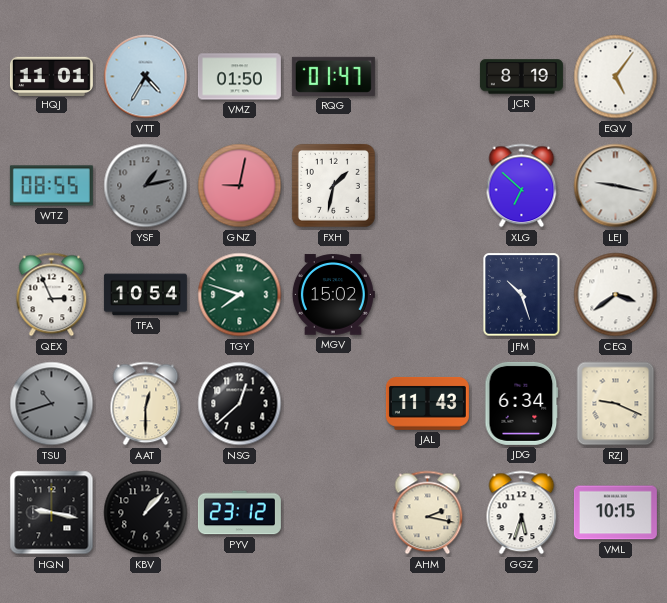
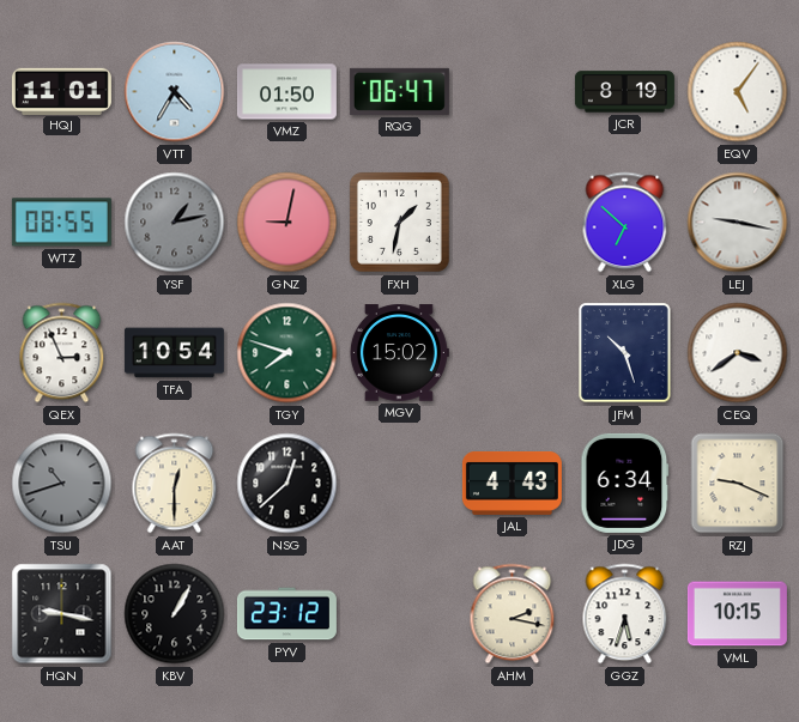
RQG: 01:47 -> 06:47 (399, 91)
JAL: 11:43 -> 4:43 (512, 483)
KBV: 1:07 -> 1:05 (175, 614)
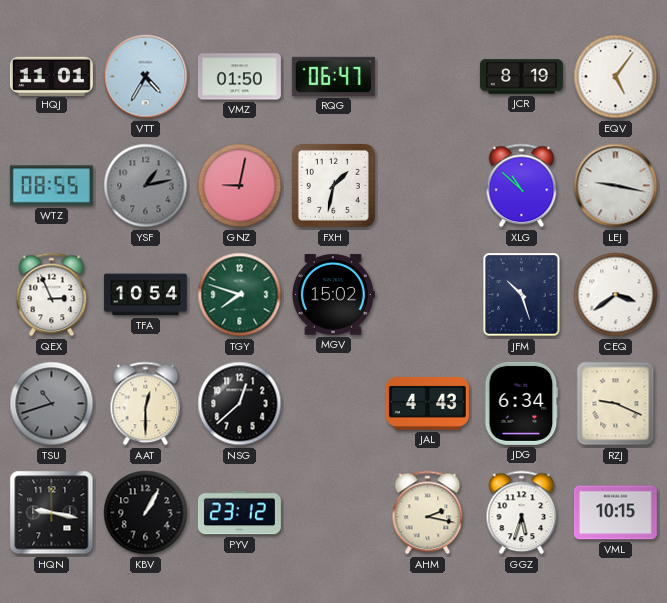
XLG: 6:52 -> 10:52 (522, 186)
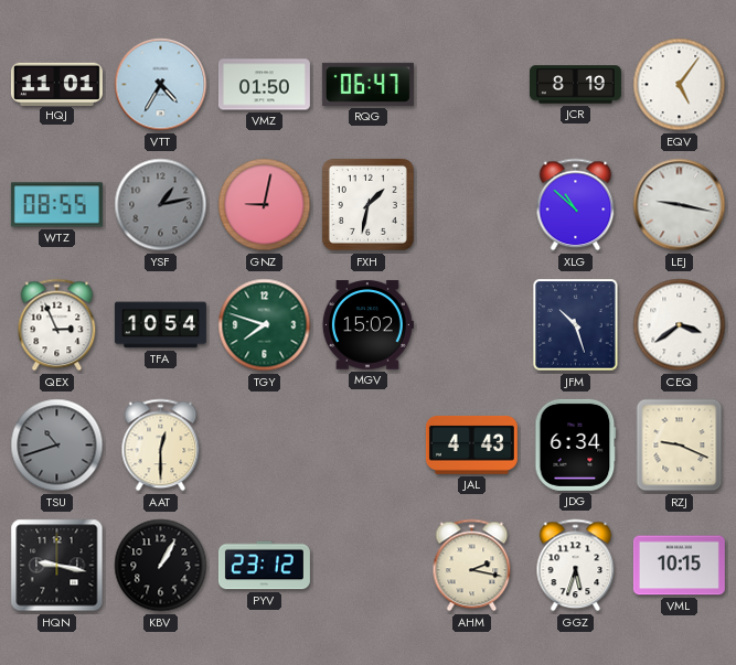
NSG: 12:38 -> none (240, 404)
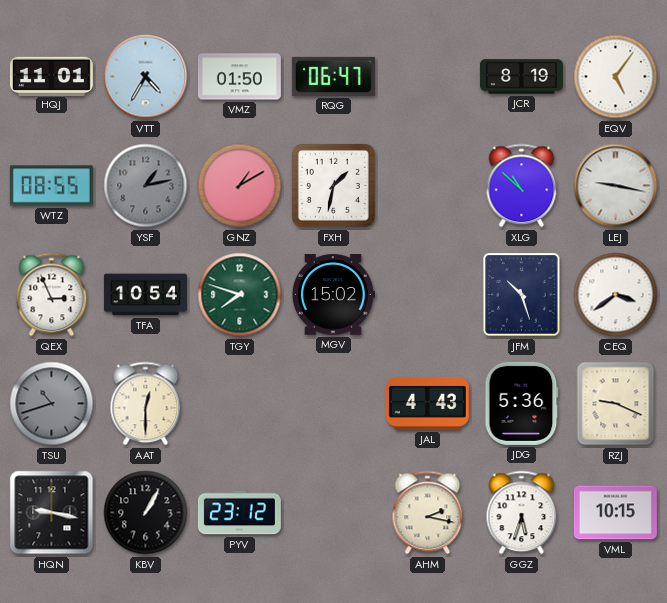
GNZ: 9:02 -> 1:10 (240, 186)
JDG: 6:34 -> 5:36 (522, 403)
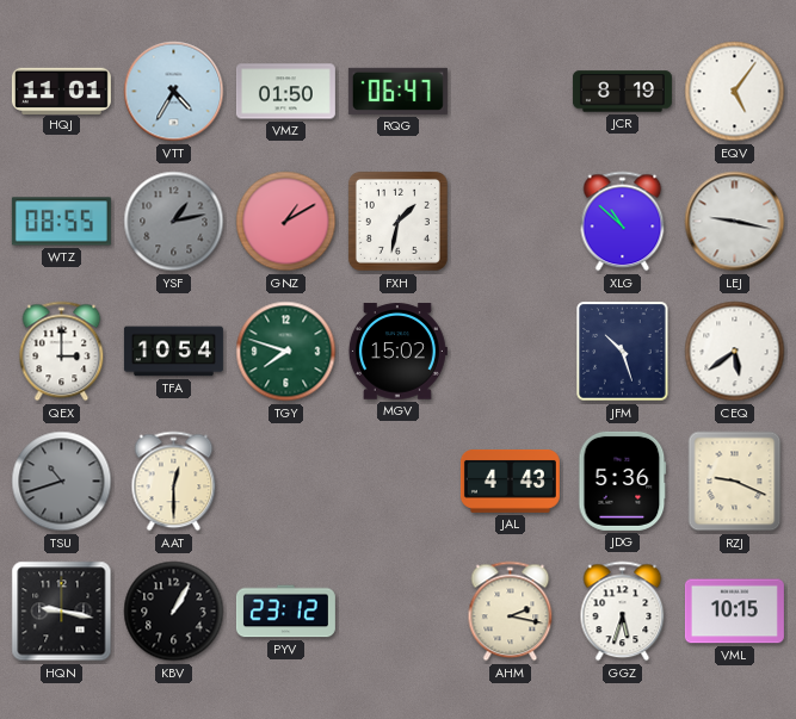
QEX: 2:56 -> 3:00 (62, 352)
CEQ: 3:39 -> 5:39 (735, 352)
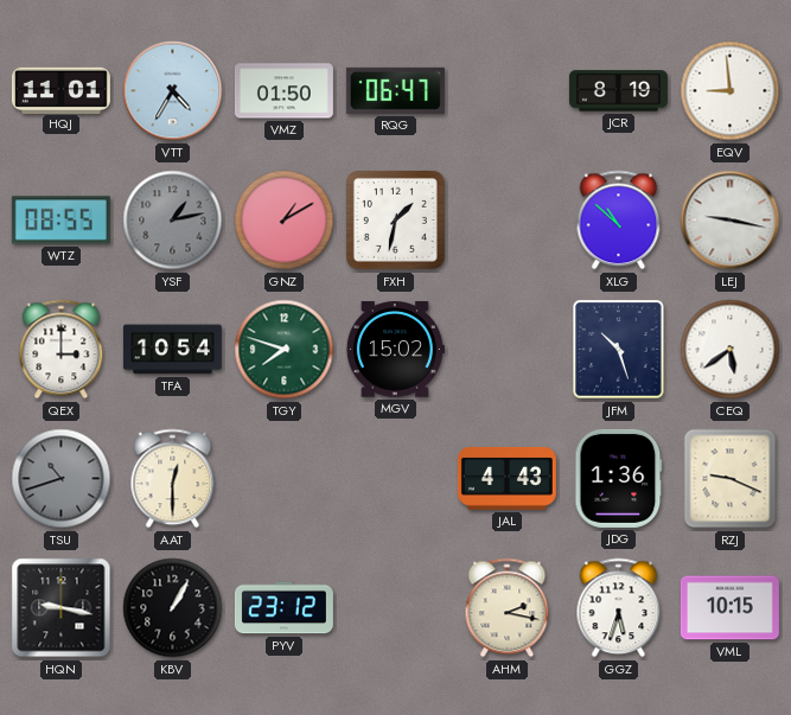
EQV: 5:06 -> 8:59 (731, 91)
JDG: 5:36 -> 1:36 (619, 478)
